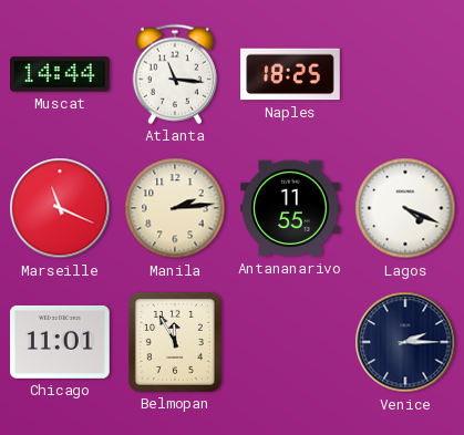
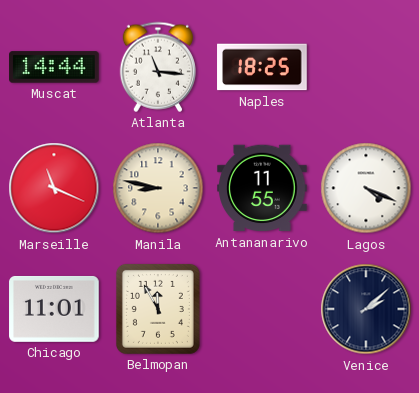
Manila: 2:14 -> 8:47 (158, 188)
Venice: 2:15 -> 2:08 (366, 309)
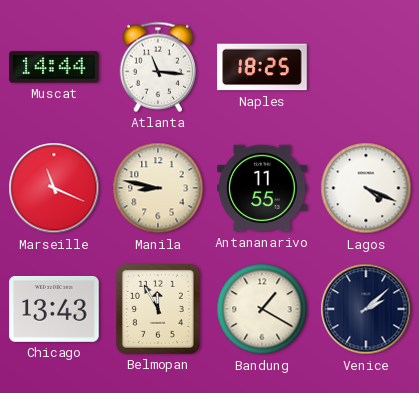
Chicago: 11:01 -> 13:43 (54, 309)
Bandung: none -> 1:20 (262, 309)
